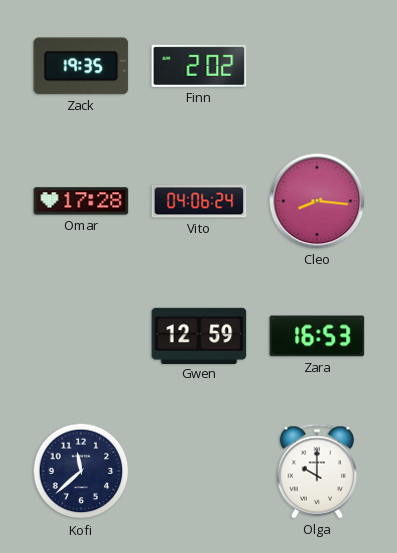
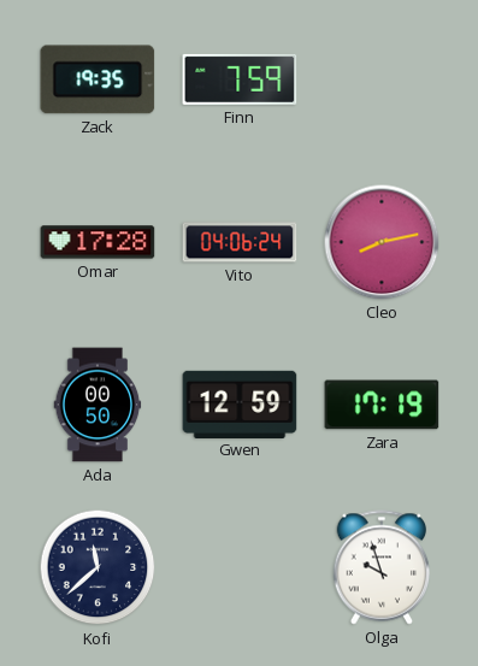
Finn: 2:02 -> 7:59 (240, 79)
Cleo: 8:16 -> 8:13 (382, 242)
Ada: none -> 00:50 (98, 405)
Zara: 16:53 -> 17:19 (382, 405)
Olga: 10:00 -> 9:57 (382, 567)
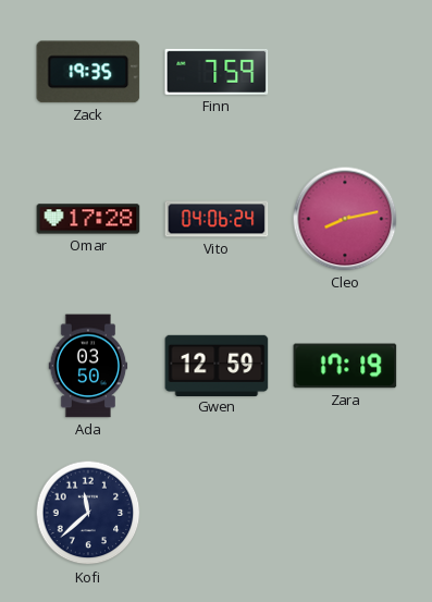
Ada: 00:50 -> 03:50 (88, 366)
Olga: 9:57 -> none (382, 567)
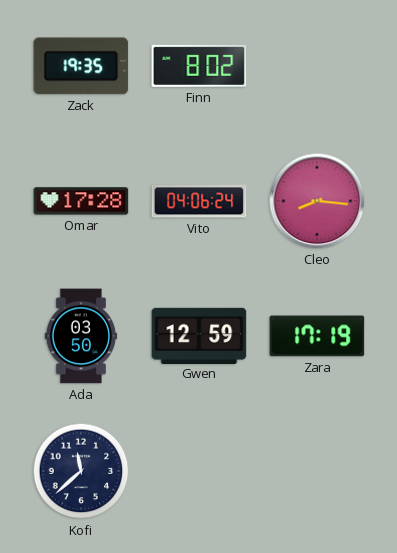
Finn: 7:59 -> 8:02 (199, 66)
Cleo: 8:13 -> 8:16 (317, 201)
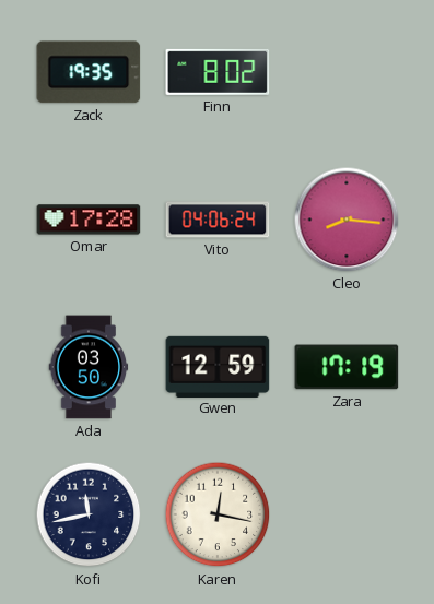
Kofi: 11:38 -> 11:43 (89, 514)
Karen: none -> 12:17 (218, 514)
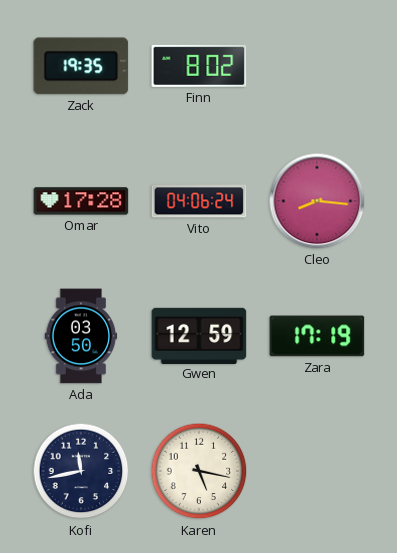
Karen: 12:17 -> 5:17 (199, 471)
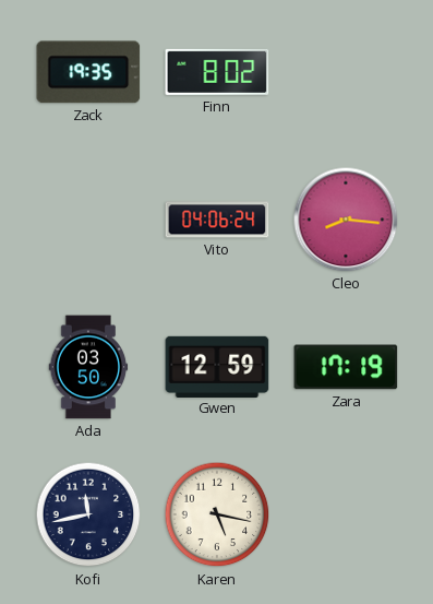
Omar: 17:28 -> none (81, 201)
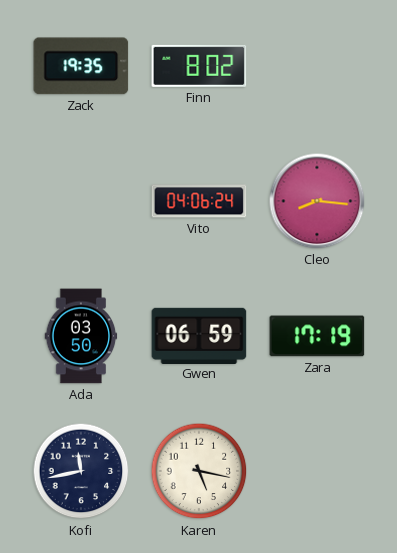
Gwen: 12:59 -> 06:59 (199, 335)
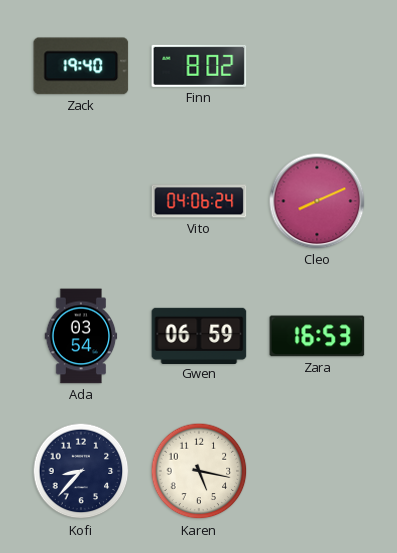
Zack: 19:35 -> 19:40 (81, 66)
Cleo: 8:16 -> 8:11 (317, 201)
Ada: 03:50 -> 03:54 (81, 336)
Zara: 17:19 -> 16:53 (317, 336)
Kofi: 11:43 -> 8:37 (81, 471)
